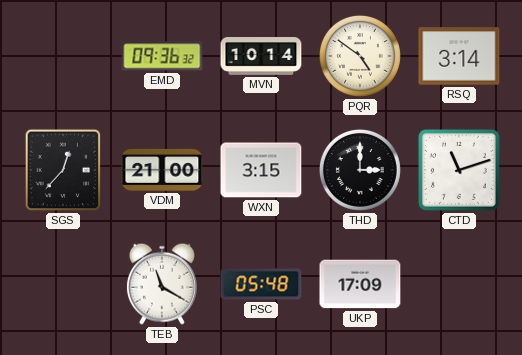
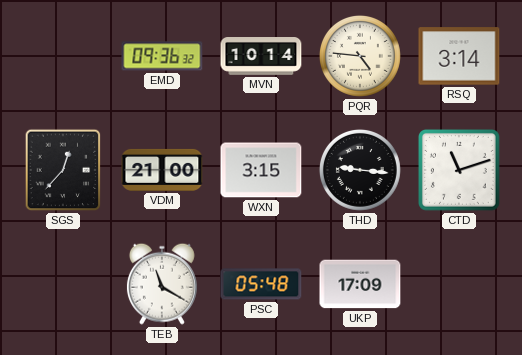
PQR: 4:51 -> 4:46 (360, 56)
THD: 3:00 -> 9:16 (360, 170)
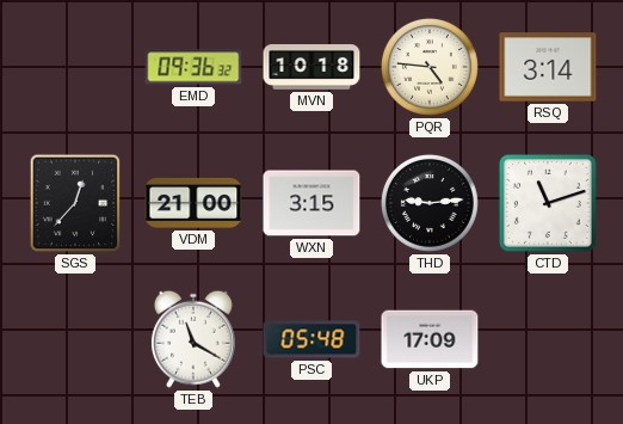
MVN: 10:14 -> 10:18 (311, 68)
THD: 9:16 -> 9:14 (430, 203)
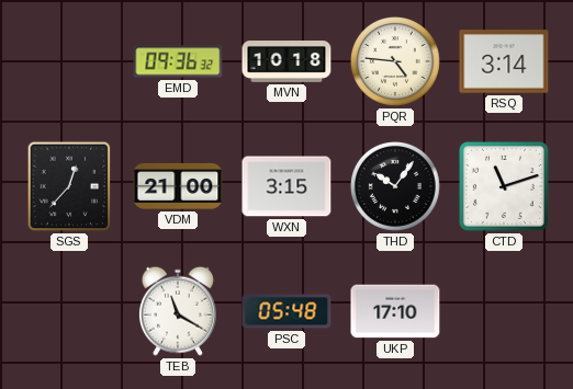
THD: 9:14 -> 10:06 (395, 186)
UKP: 17:09 -> 17:10 (395, 311)
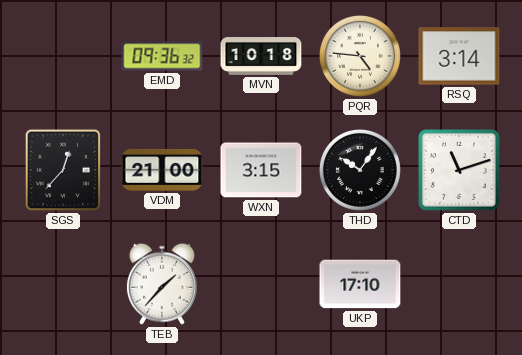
TEB: 11:20 -> 1:37 (162, 284)
PSC: 05:48 -> none (286, 311)
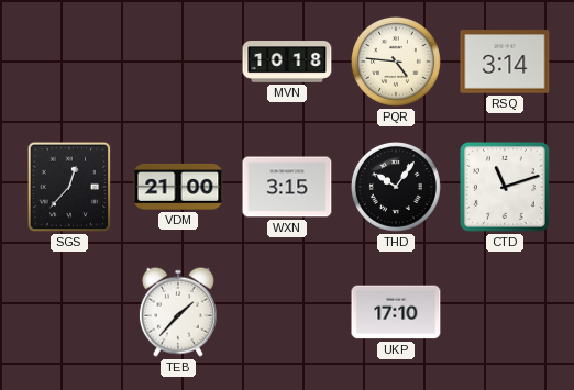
EMD: 09:36 -> none (162, 56)
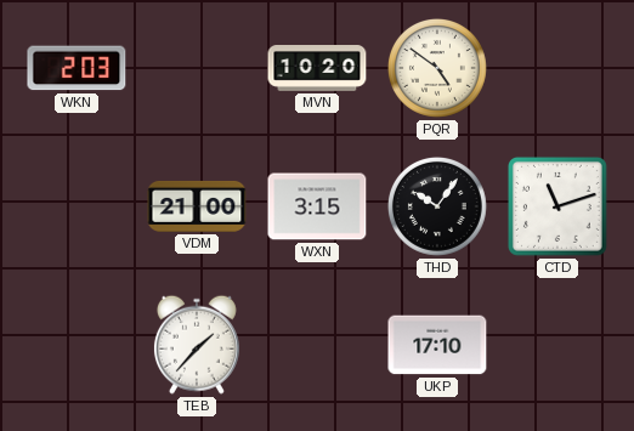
WKN: none -> 2:03 (77, 68)
MVN: 10:18 -> 10:20 (317, 69)
PQR: 4:46 -> 4:51 (437, 68)
RSQ: 3:14 -> none (505, 62)
SGS: 12:37 -> none (69, 187)
